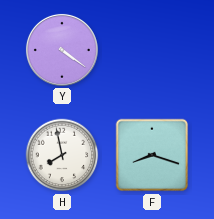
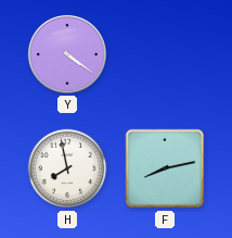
F: 8:18 -> 8:13 (165, 168)
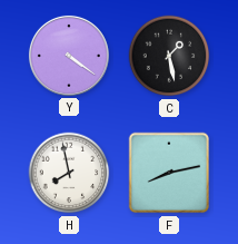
C: none -> 1:28 (169, 56)
